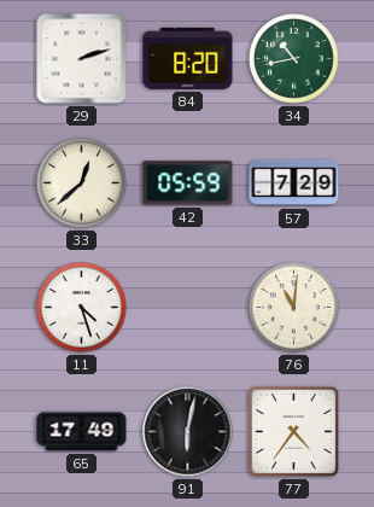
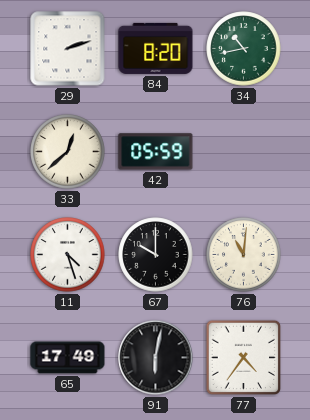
57: 7:29 -> none (294, 183)
67: none -> 10:00 (156, 255)
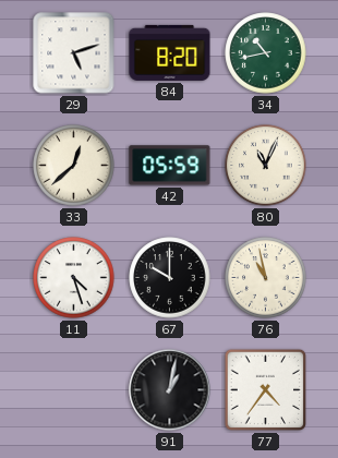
29: 2:12 -> 5:12 (74, 53)
80: none -> 11:04 (266, 166)
76: 11:01 -> 10:58 (266, 278)
65: 17:49 -> none (68, 358)
91: 6:02 -> 1:02 (170, 390)
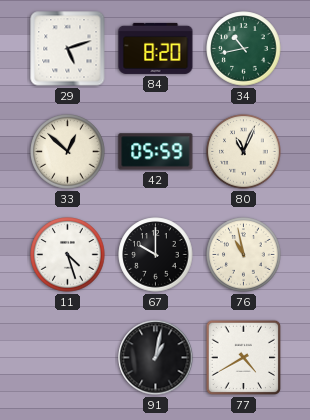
33: 12:38 -> 12:52 (68, 152)
77: 4:36 -> 4:40 (244, 358)
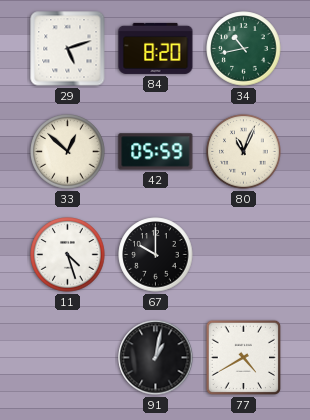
76: 10:58 -> none (244, 255)
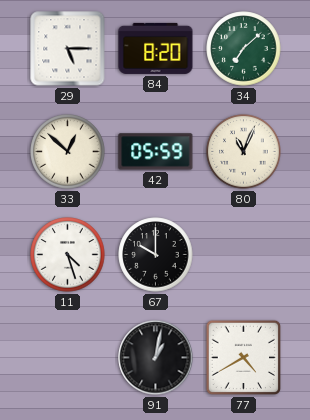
29: 5:12 -> 5:15 (68, 49)
34: 10:43 -> 7:08 (244, 49)
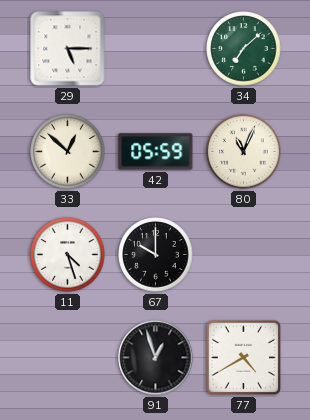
84: 8:20 -> none (156, 48)
91: 1:02 -> 12:57 (156, 358)
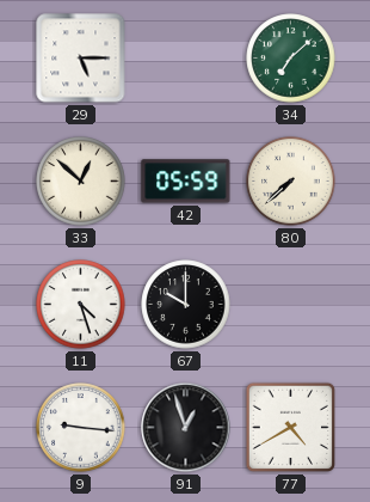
80: 11:04 -> 7:38 (291, 182)
9: none -> 9:16 (81, 428)
